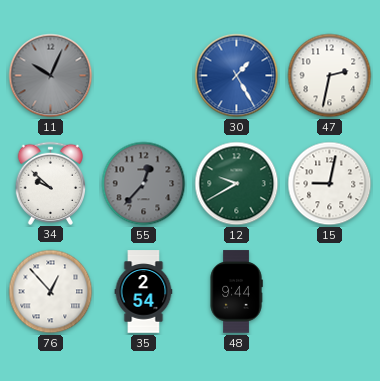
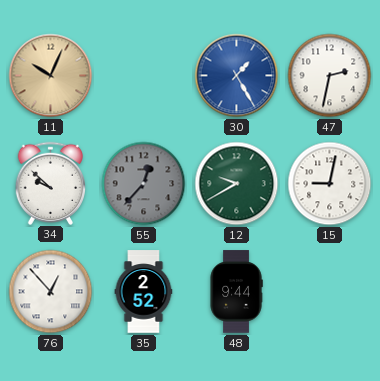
11 dial: grey -> champagne (51, 76)
35: 2:54 -> 2:52 (144, 292)
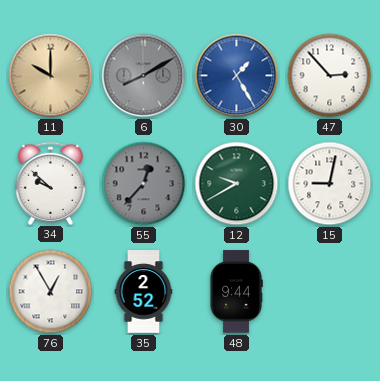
11: 10:04 -> 10:00 (51, 76)
6: none -> 8:10 (144, 76)
47: 2:32 -> 2:53 (330, 76)
76: 12:53 -> 12:55 (51, 292)
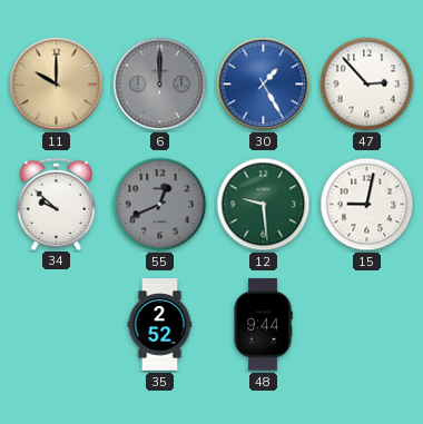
6: 8:10 -> 12:00 (160, 85)
55: 12:37 -> 12:41 (160, 205)
12: 9:40 -> 9:29 (264, 205)
76: 12:55 -> none (51, 292)
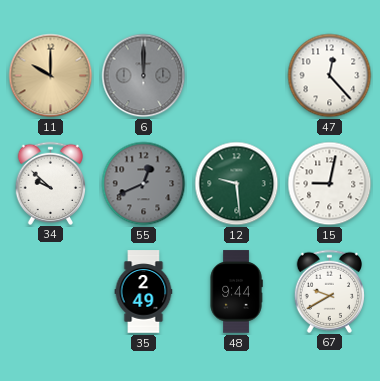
30: 1:25 -> none (264, 85)
47: 2:53 -> 12:23 (330, 76)
35: 2:52 -> 2:49 (144, 292)
67: none -> 9:40 (330, 291)
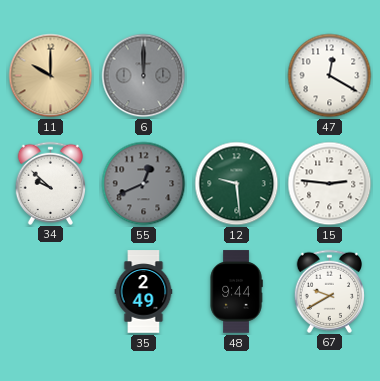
47: 12:23 -> 12:20 (330, 76)
15: 9:02 -> 2:46 (330, 184)
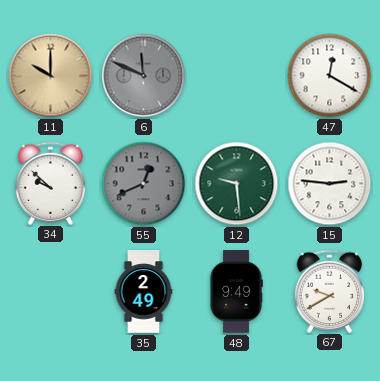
6: 12:00 -> 11:49 (144, 76)
48: 9:44 -> 9:49 (236, 292)
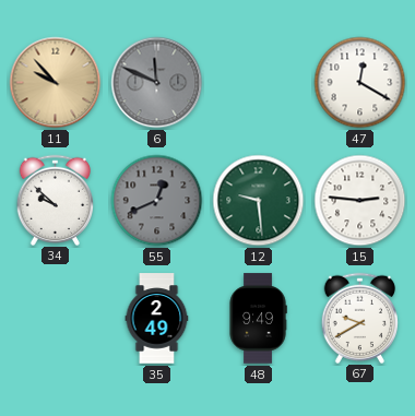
11: 10:00 -> 9:53 (56, 83)
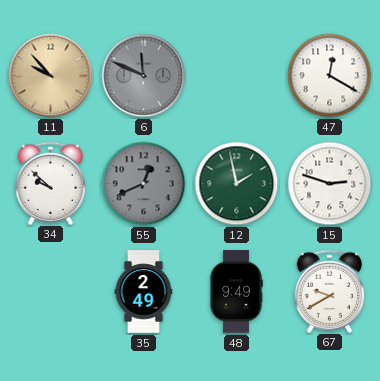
12: 9:29 -> 1:58 (237, 184)
15: 2:46 -> 2:48 (330, 184)
